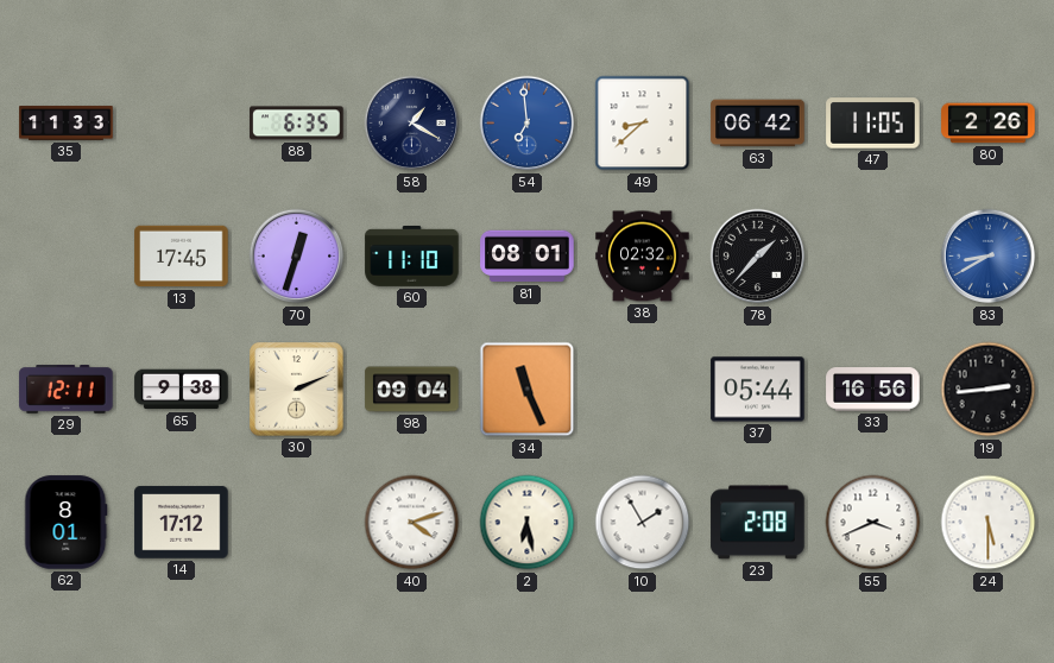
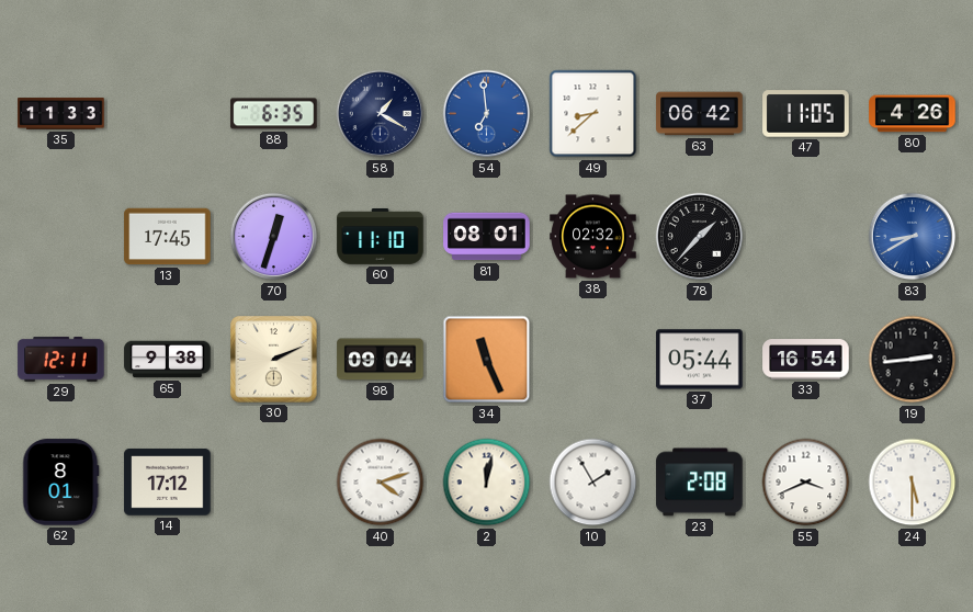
80: 2:26 -> 4:26 (913, 114)
33: 16:56 -> 16:54 (806, 360)
2: 6:28 -> 12:02 (487, 483)
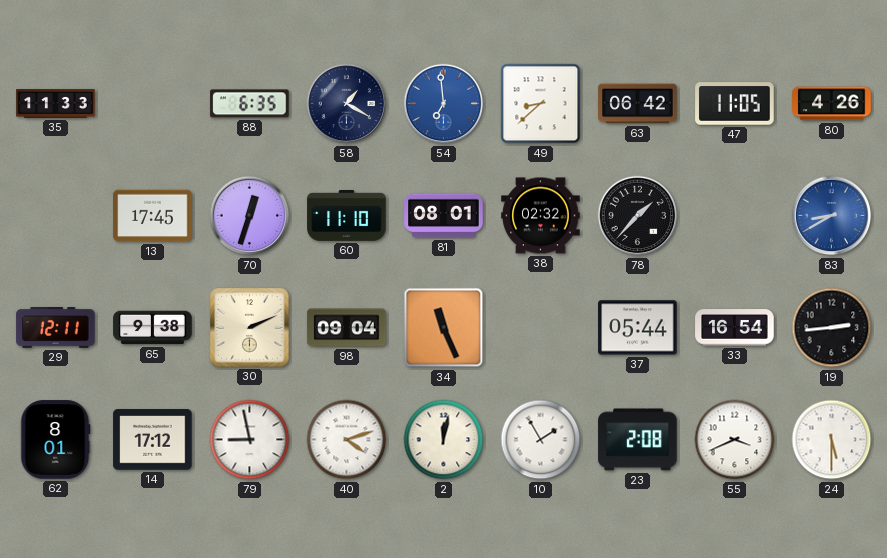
79: none -> 8:58 (250, 440)
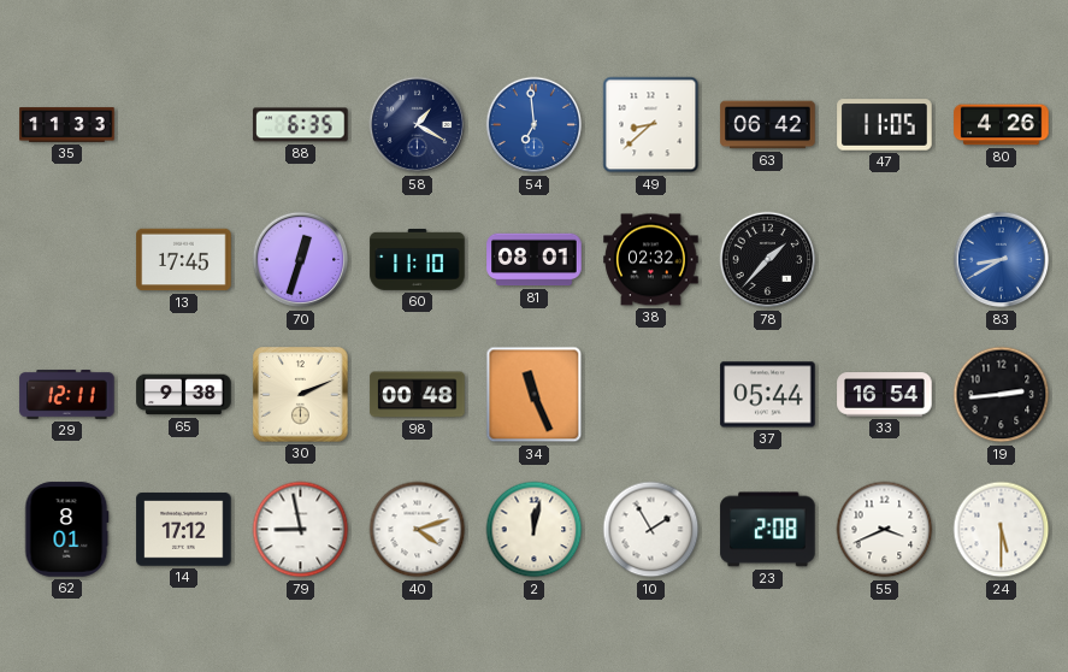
98: 09:04 -> 00:48 (418, 395)
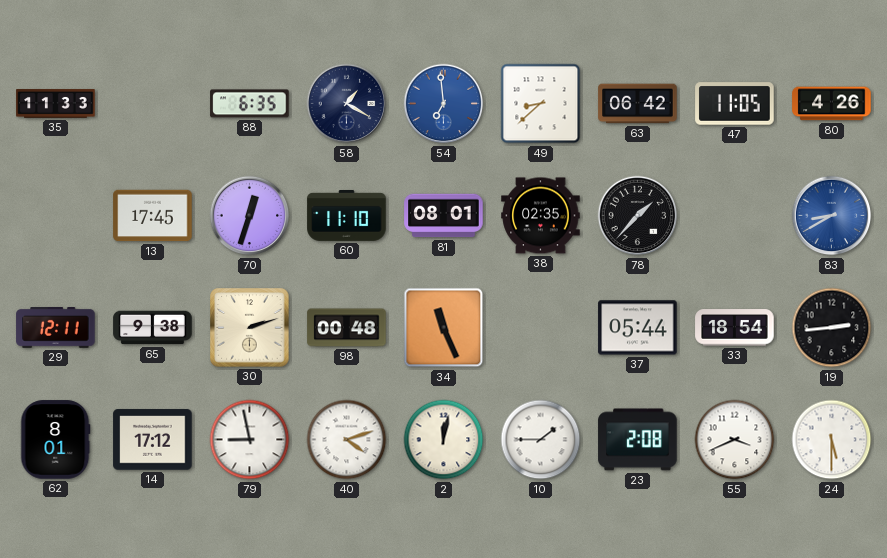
38: 02:32 -> 02:35 (541, 216)
30: 2:11 -> 2:12 (250, 328)
33: 16:54 -> 18:54 (735, 328)
10: 1:55 -> 1:45 (541, 440)
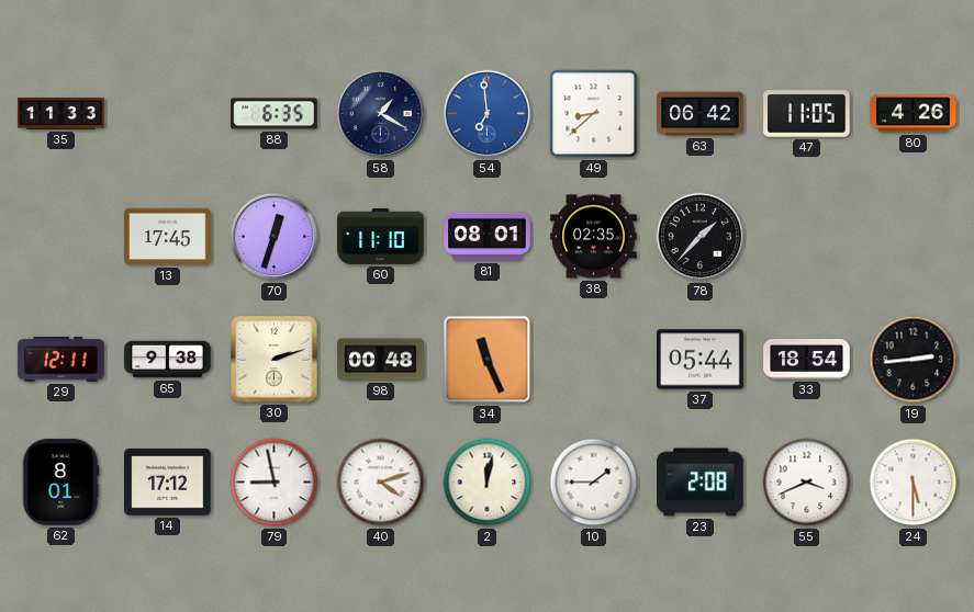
83: 8:40 -> none (832, 216)
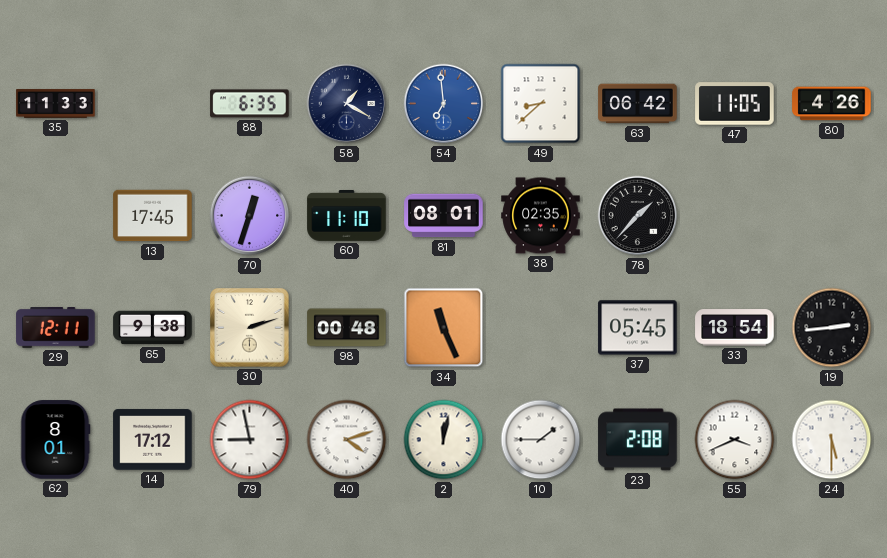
37: 05:44 -> 05:45 (638, 328)
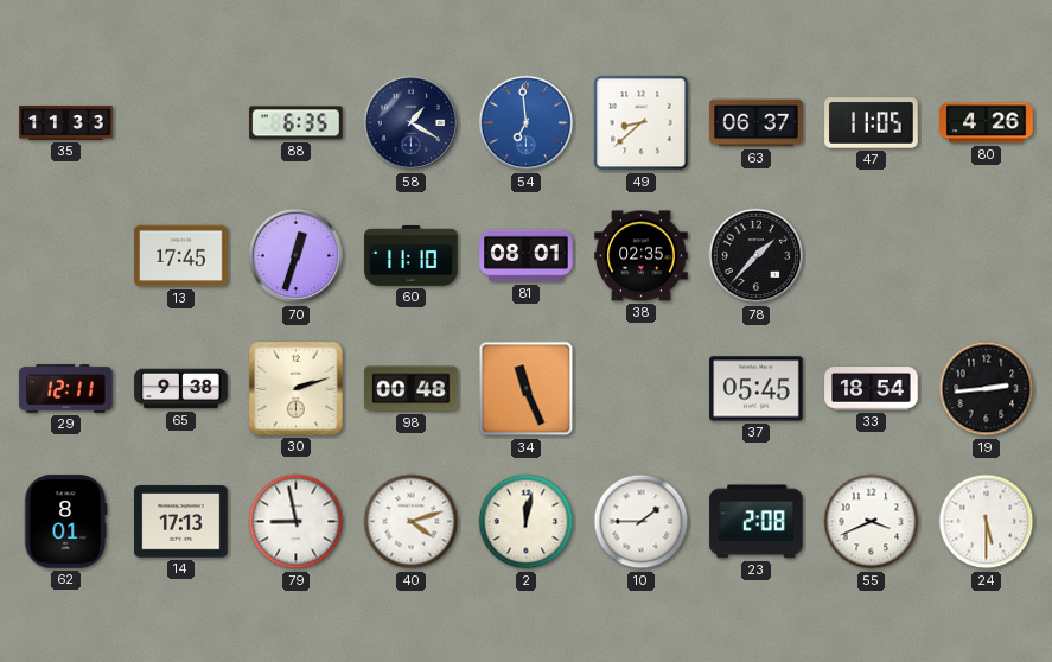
63: 06:42 -> 06:37 (757, 123)
14: 17:12 -> 17:13 (181, 522)
